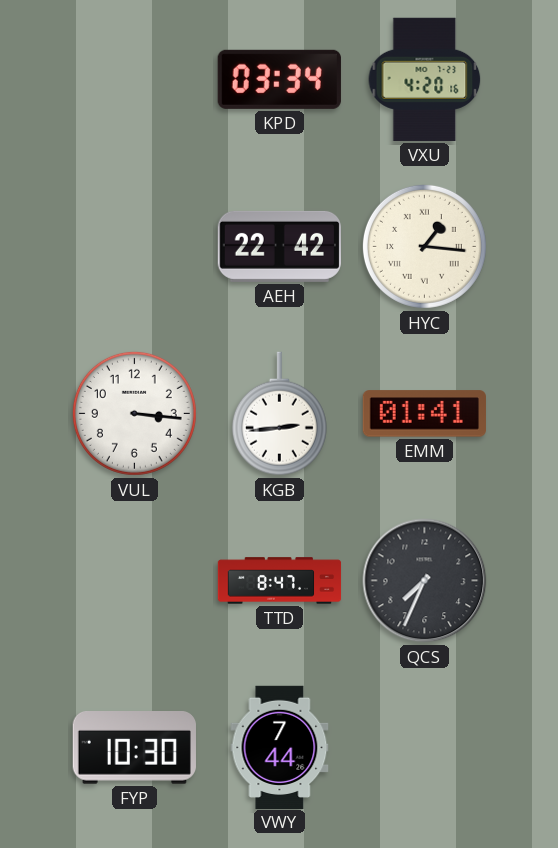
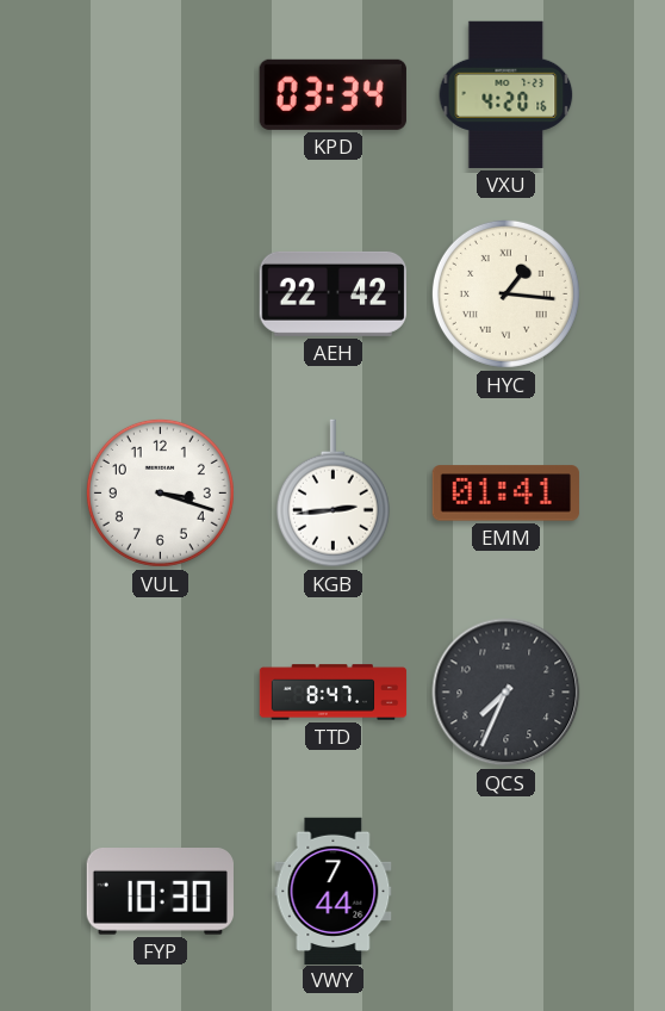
VUL: 3:16 -> 3:18 (160, 492)
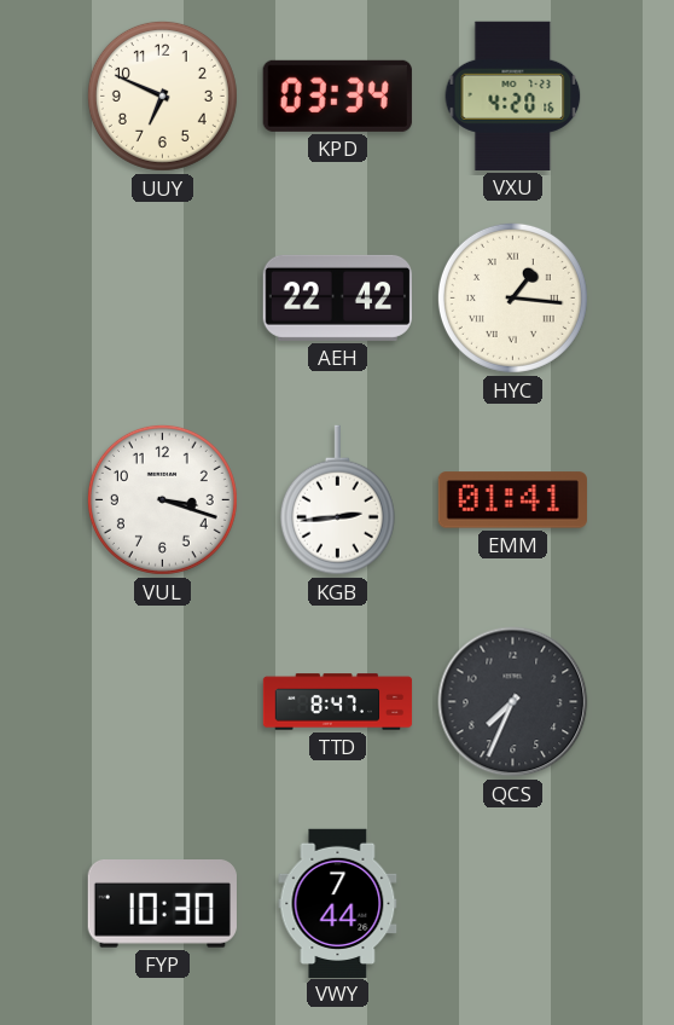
UUY: none -> 6:49 (162, 95)
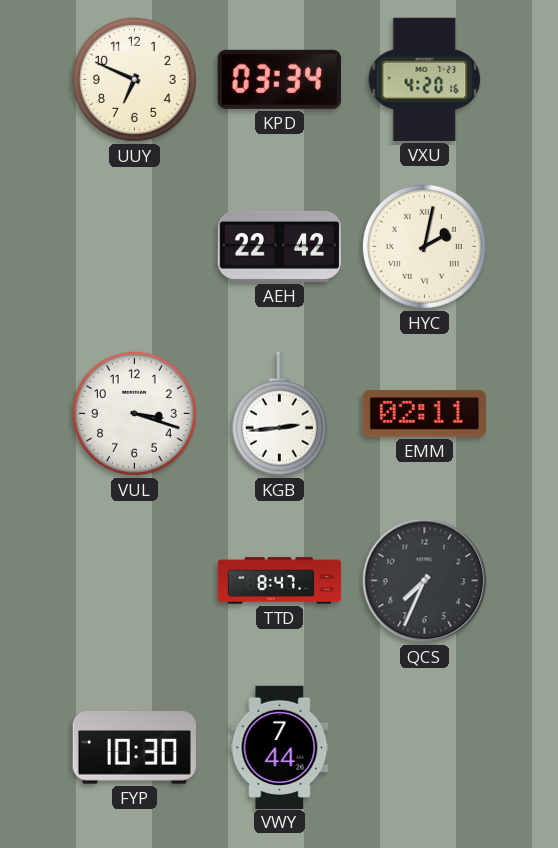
HYC: 1:16 -> 2:02 (424, 246)
EMM: 01:41 -> 02:11 (424, 414)
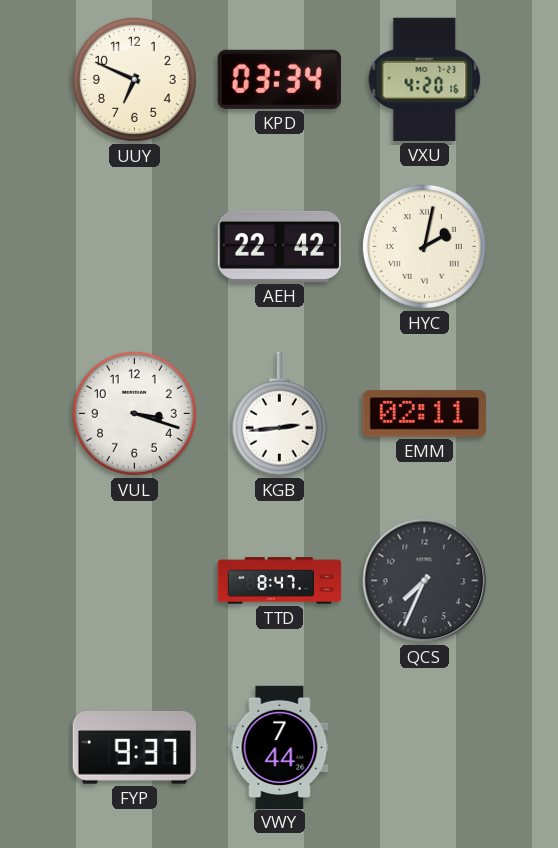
FYP: 10:30 -> 9:37 (134, 748)
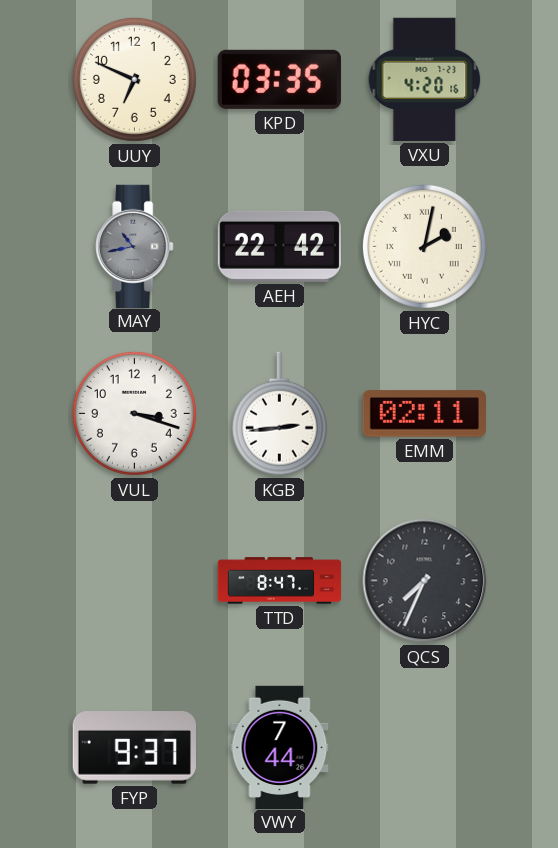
KPD: 03:34 -> 03:35 (279, 79)
MAY: none -> 10:43 (135, 246)
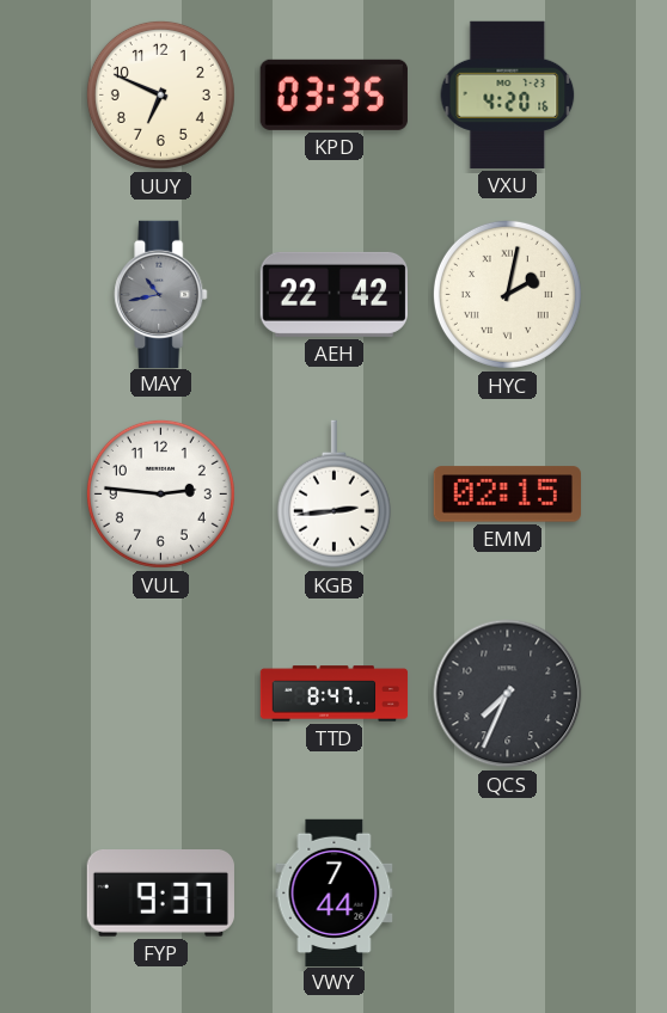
VUL: 3:18 -> 2:46 (160, 493)
EMM: 02:11 -> 02:15 (507, 495)
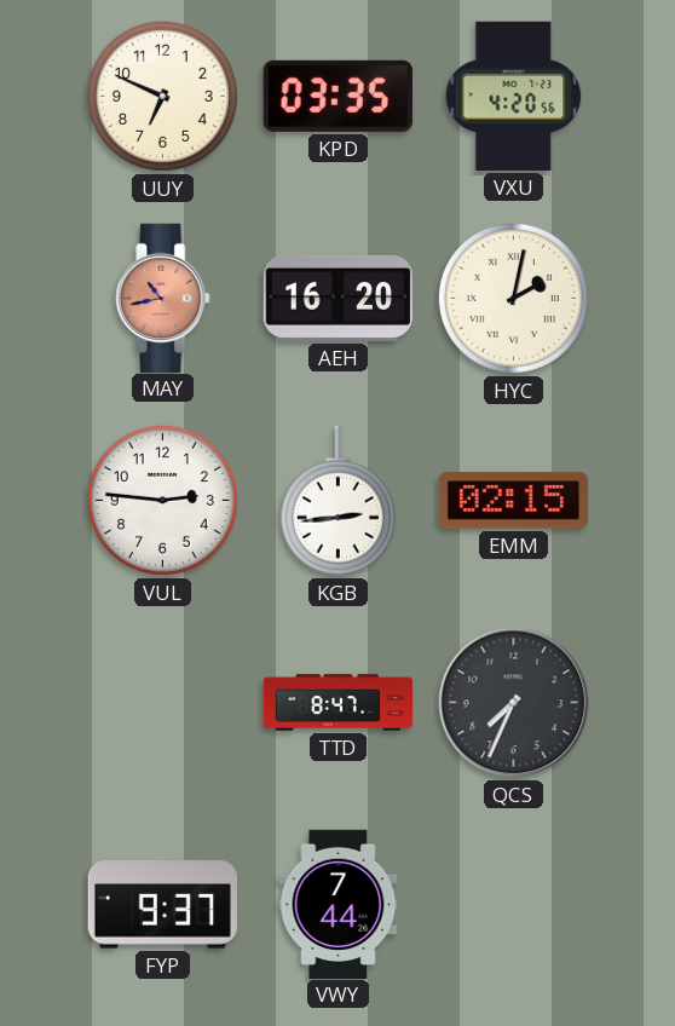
VXU: 4:20:16 -> 4:20:56 (514, 96)
MAY dial: grey -> salmon (163, 298)
AEH: 22:42 -> 16:20 (337, 298)
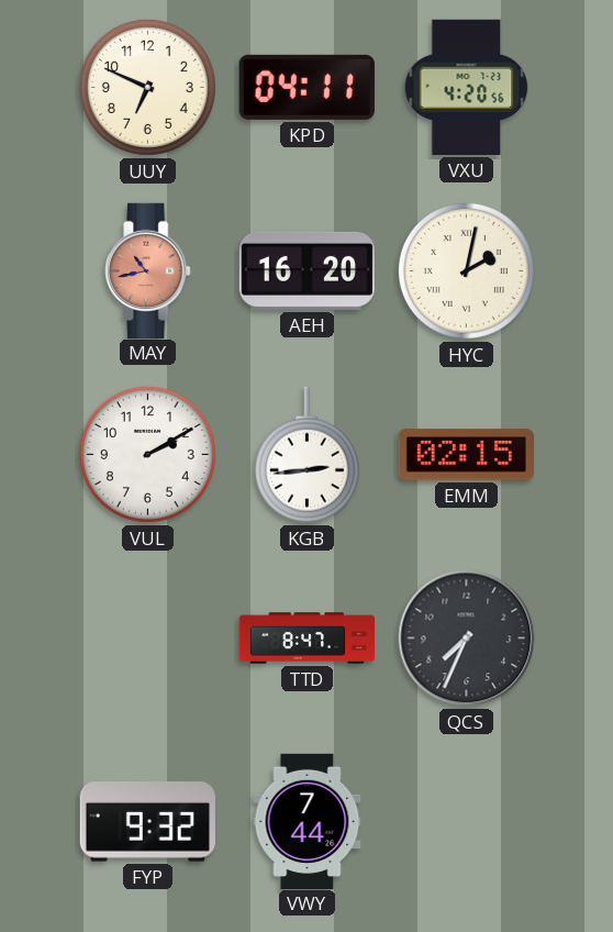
KPD: 03:35 -> 04:11 (306, 87)
VUL: 2:46 -> 2:10 (147, 454)
FYP: 9:37 -> 9:32 (147, 822)
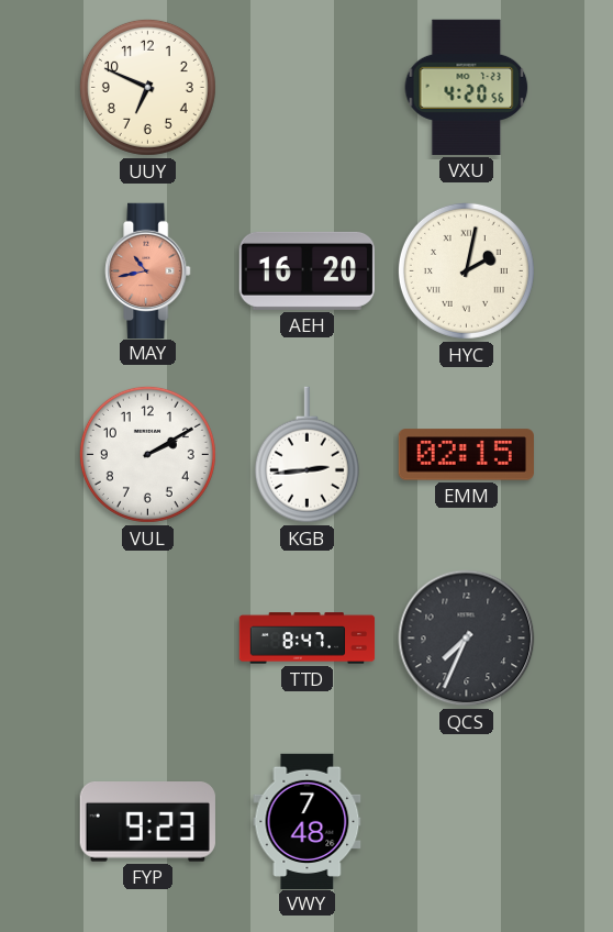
KPD: 04:11 -> none (306, 87)
FYP: 9:32 -> 9:23 (147, 822)
VWY: 7:44 -> 7:48 (308, 821)
